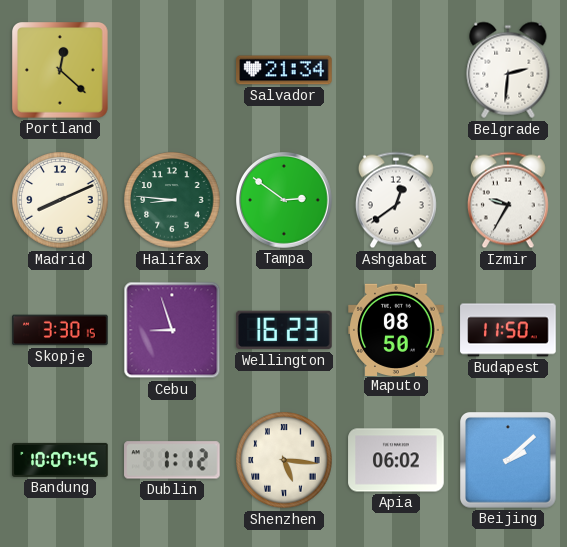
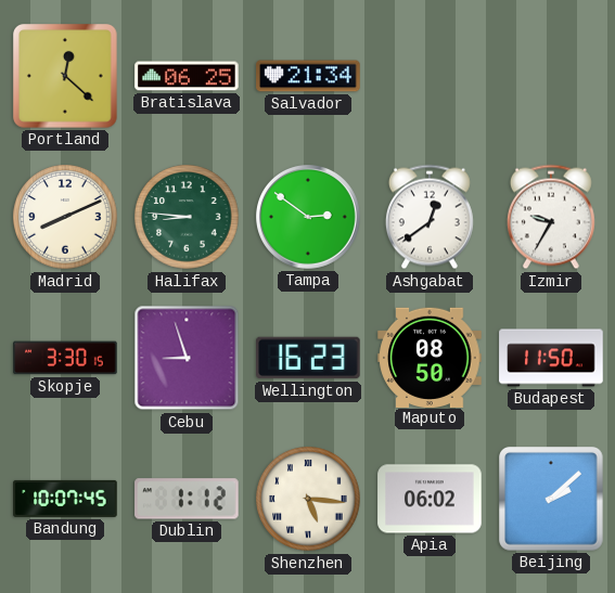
Bratislava: none -> 06:25 (187, 76)
Belgrade: 2:31 -> none (508, 70)
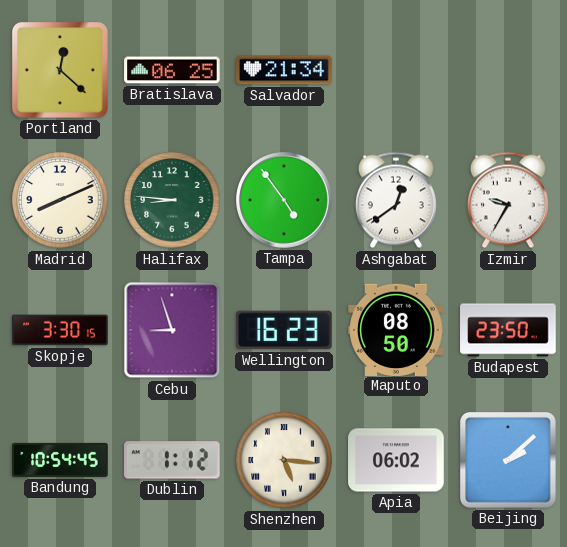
Tampa: 2:51 -> 4:54 (285, 201)
Budapest: 11:50 -> 23:50 (508, 330)
Bandung: 10:07 -> 10:54 (60, 460)
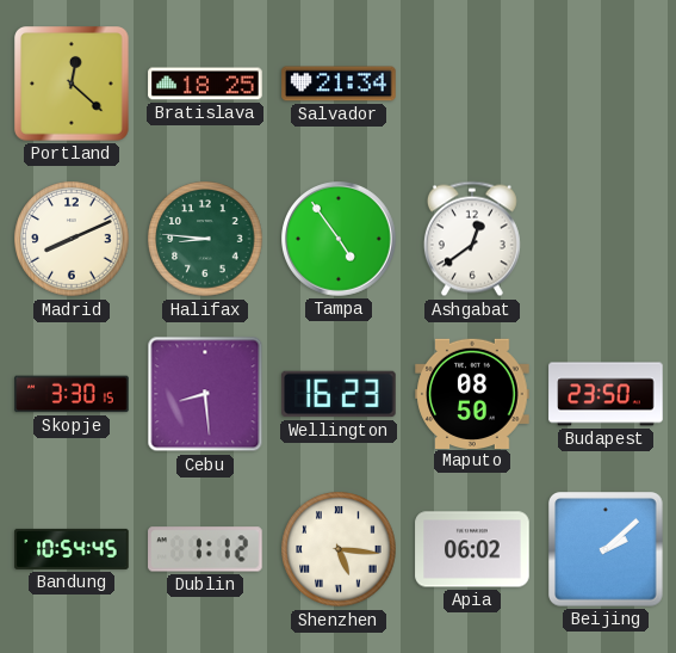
Bratislava: 06:25 -> 18:25 (205, 84)
Izmir: 9:35 -> none (508, 200)
Cebu: 8:57 -> 8:29 (205, 394)
